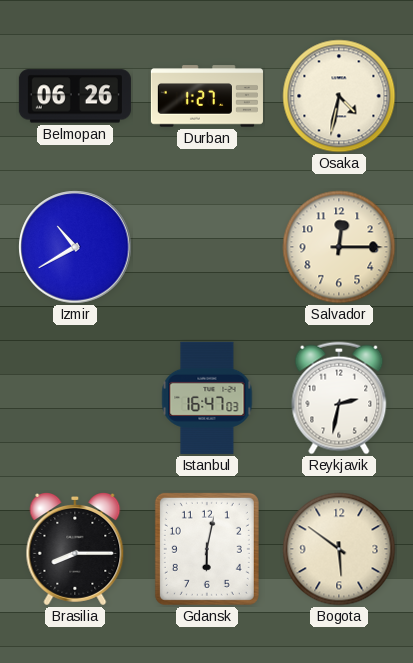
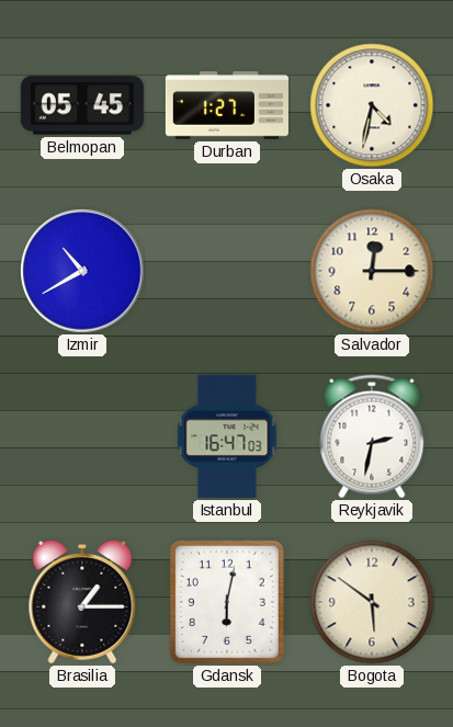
Belmopan: 06:26 -> 05:45 (82, 105)
Brasilia: 8:15 -> 1:15 (82, 603)
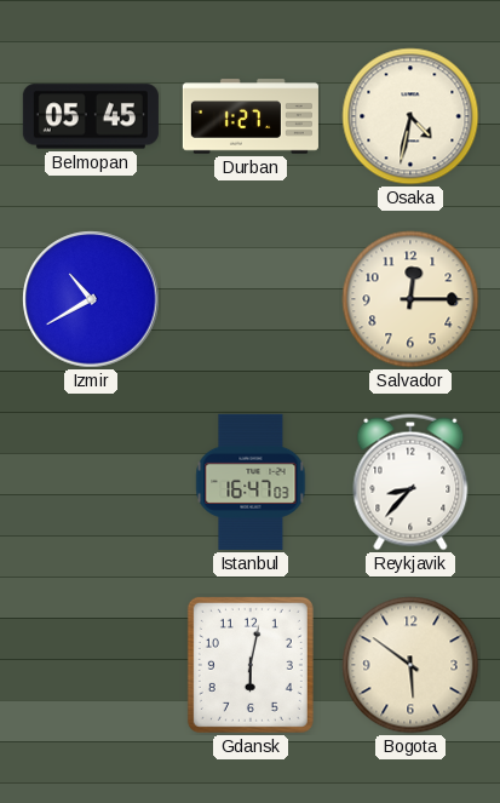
Reykjavik: 2:32 -> 8:37 (410, 482)
Brasilia: 1:15 -> none (82, 603)
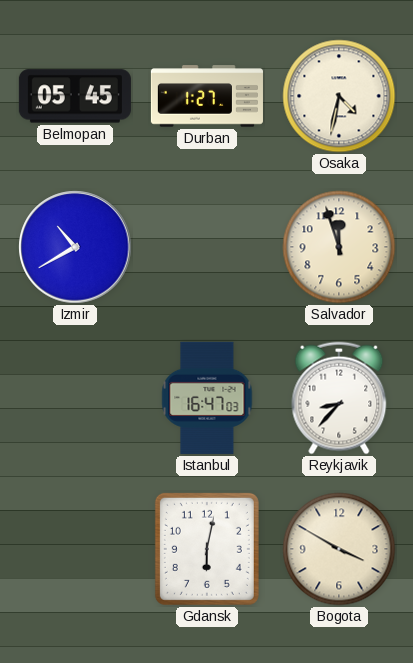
Salvador: 12:15 -> 11:57 (339, 247)
Bogota: 5:51 -> 3:50 (339, 549)
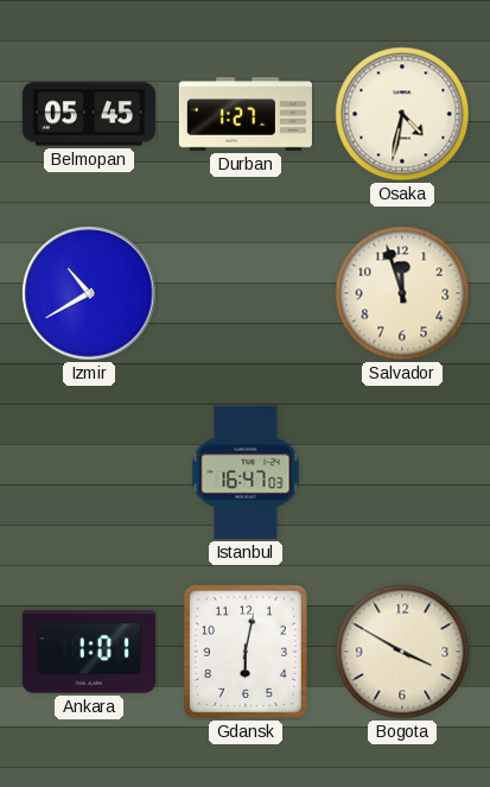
Reykjavik: 8:37 -> none (339, 398)
Ankara: none -> 1:01 (89, 652)
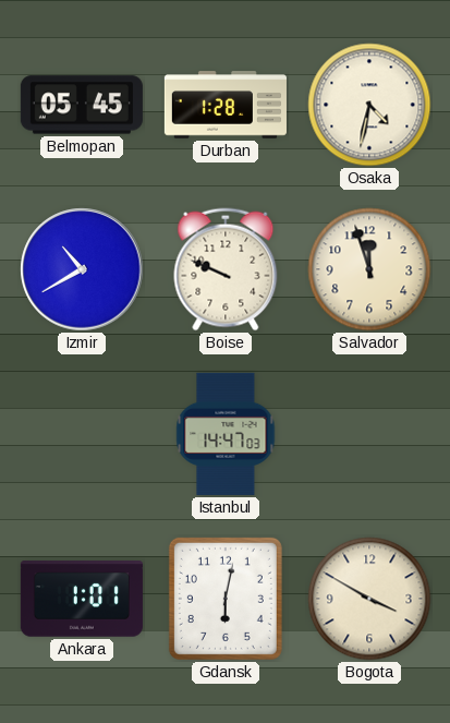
Durban: 1:27 -> 1:28 (226, 105)
Boise: none -> 9:49 (226, 269)
Istanbul: 16:47 -> 14:47 (226, 434)
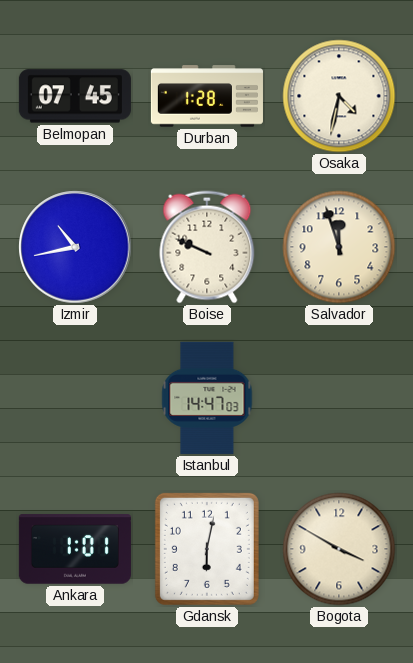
Belmopan: 05:45 -> 07:45 (75, 96)
Izmir: 10:40 -> 10:43 (75, 247)
